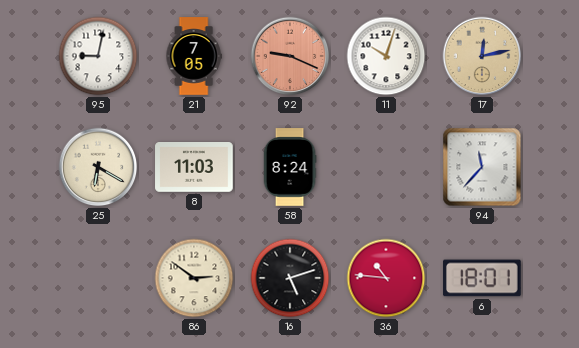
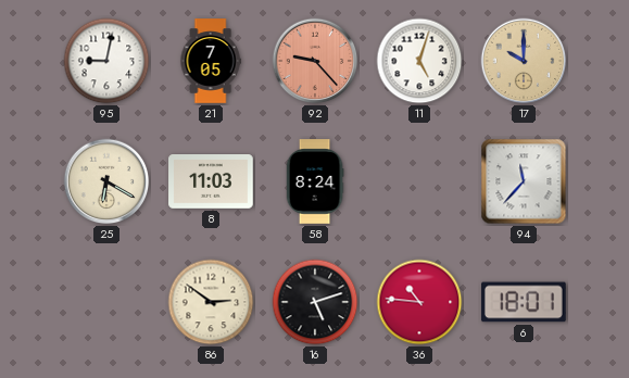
92: 9:19 -> 9:23 (315, 61)
11: 10:03 -> 5:03 (419, 61)
17: 12:13 -> 10:00 (524, 61)
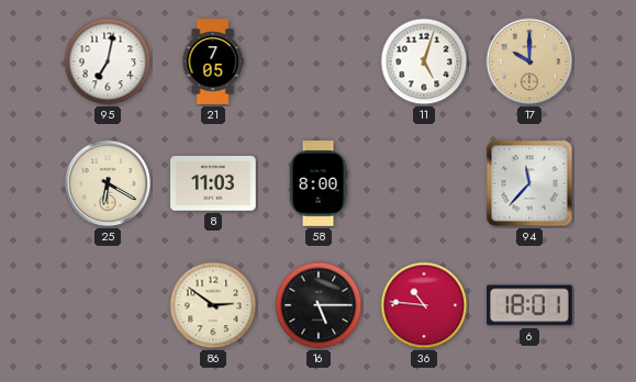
95: 9:02 -> 7:02 (108, 61)
92: 9:23 -> none (315, 61)
58: 8:24 -> 8:00 (319, 183)
16: 5:12 -> 5:15 (319, 305)
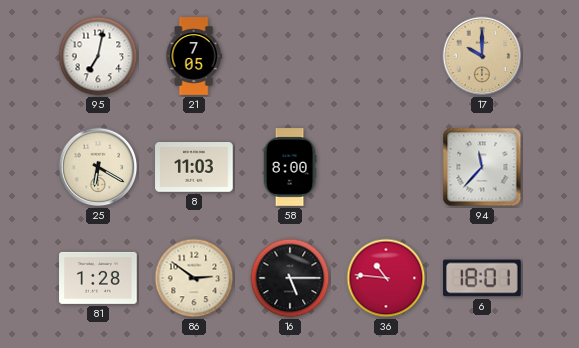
11: 5:03 -> none (424, 61)
81: none -> 1:28 (98, 278)
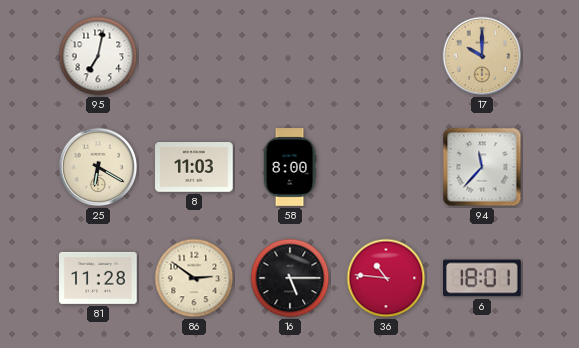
21: 7:05 -> none (194, 56)
81: 1:28 -> 11:28 (98, 278)
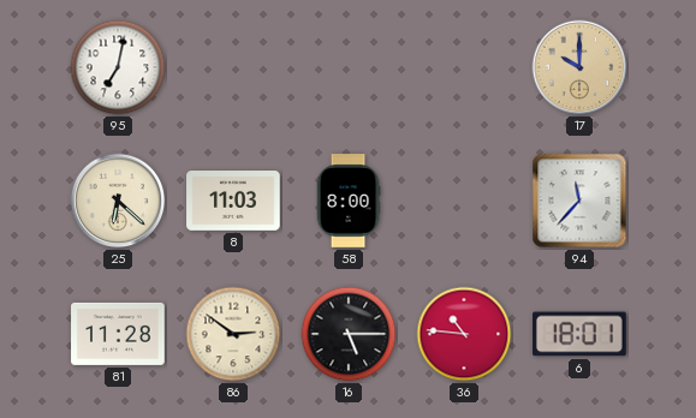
25: 6:20 -> 6:22 (118, 201)
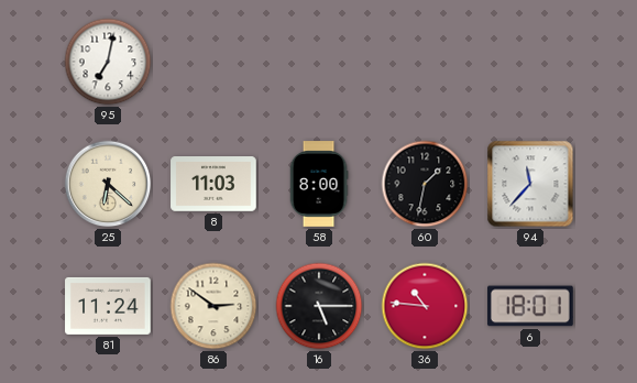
17: 10:00 -> none (579, 67)
60: none -> 1:32 (425, 184)
81: 11:28 -> 11:24 (108, 306)
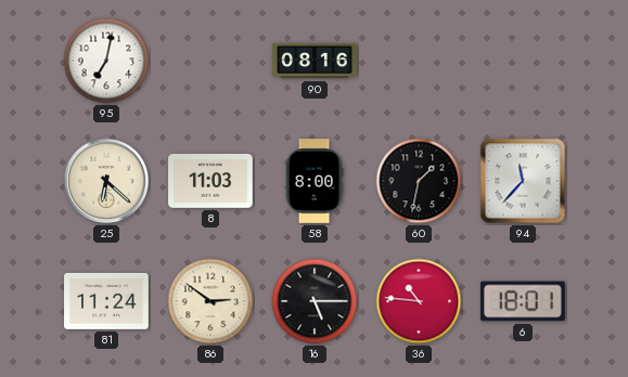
90: none -> 08:16 (315, 61)
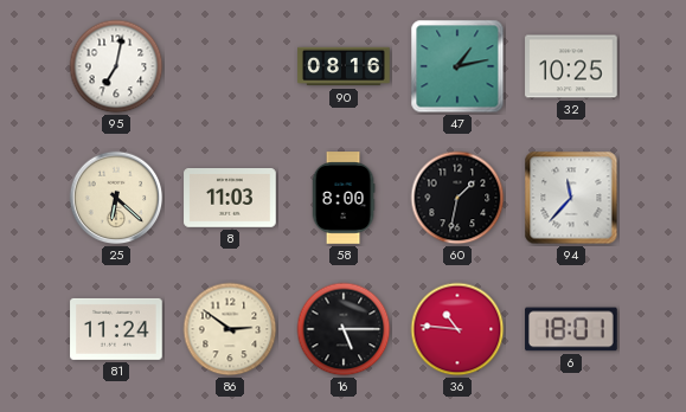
47: none -> 1:13 (457, 66)
32: none -> 10:25 (571, 66)
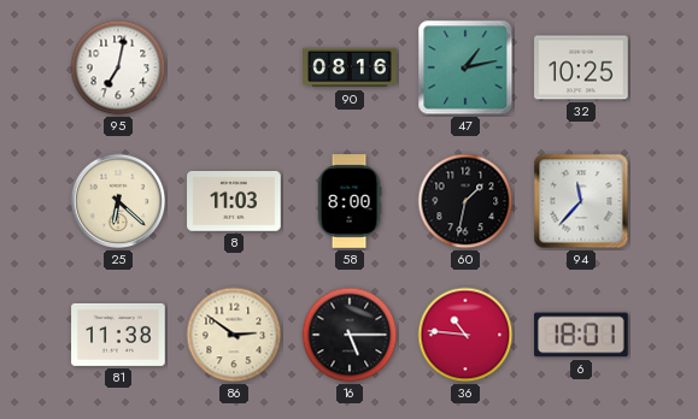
81: 11:24 -> 11:38 (118, 335)
